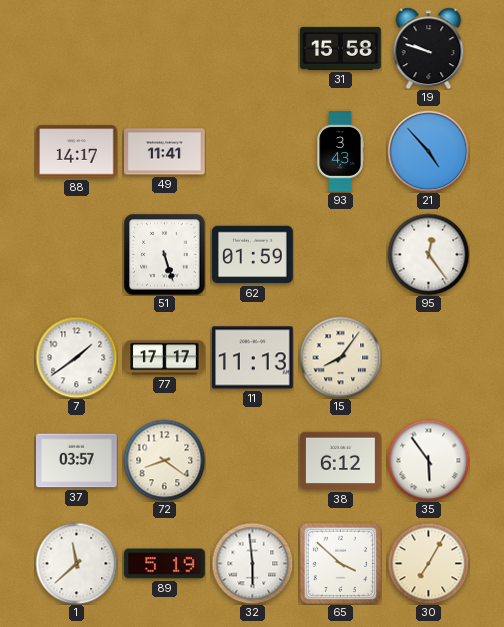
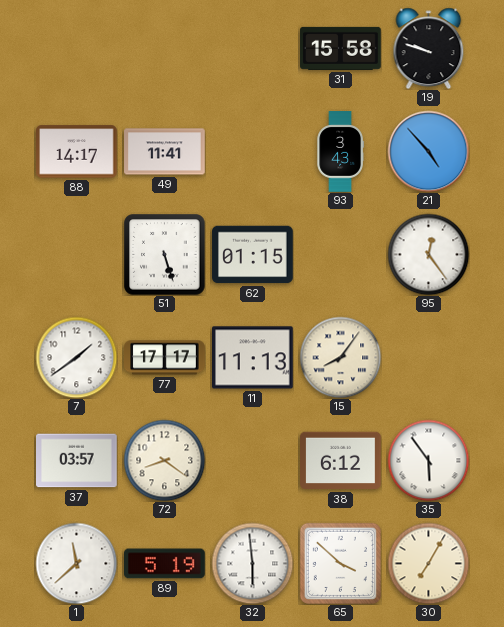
62: 01:59 -> 01:15 (253, 255)
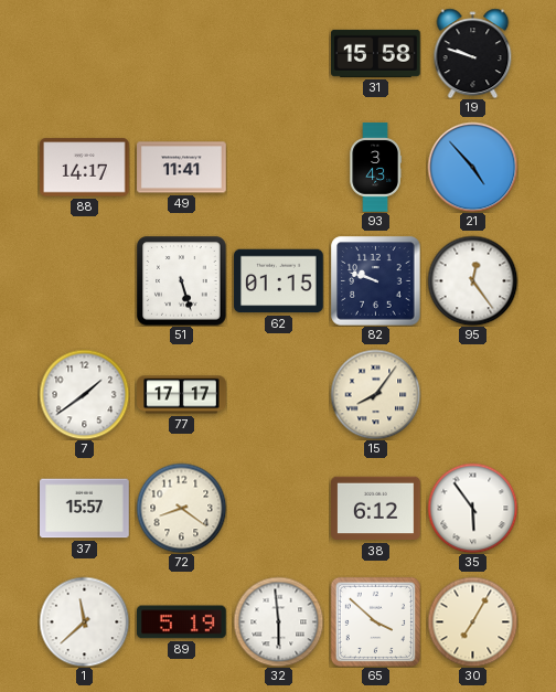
82: none -> 9:48 (375, 280)
11: 11:13 -> none (253, 358)
37: 03:57 -> 15:57 (85, 509)
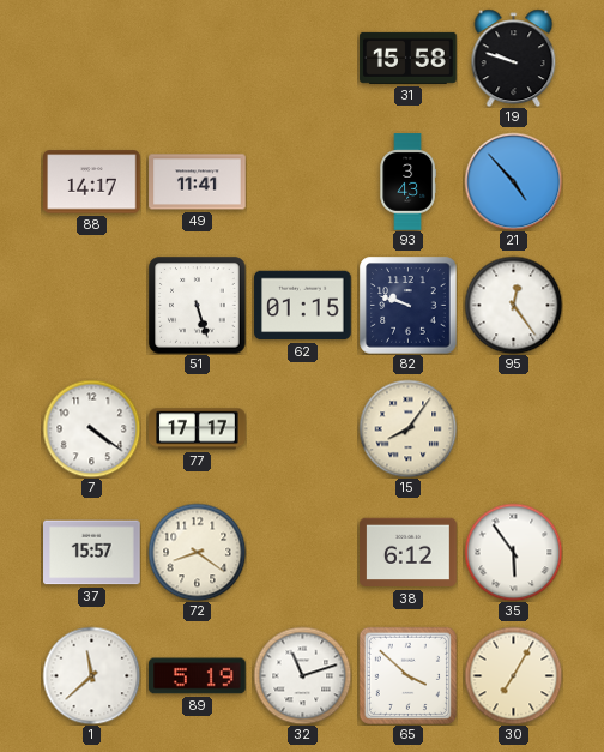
7: 1:39 -> 4:21 (91, 428)
32: 5:59 -> 11:12 (302, 675)
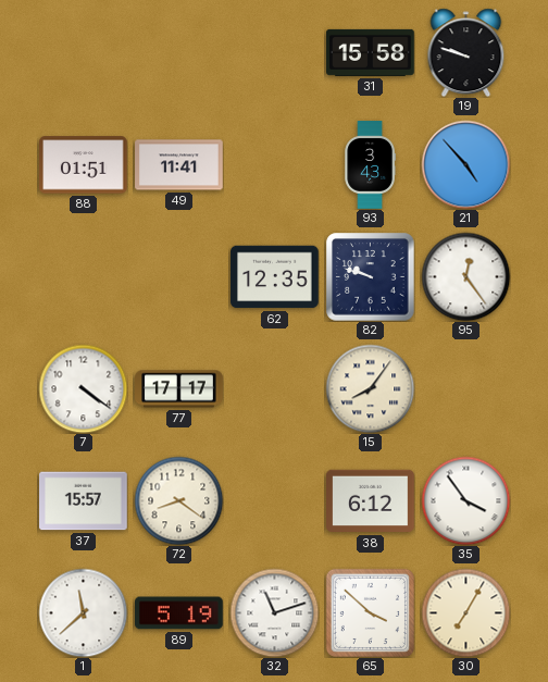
88: 14:17 -> 01:51 (84, 165)
51: 5:27 -> none (197, 305)
62: 01:15 -> 12:35 (275, 277)
35: 5:54 -> 3:54 (465, 500)
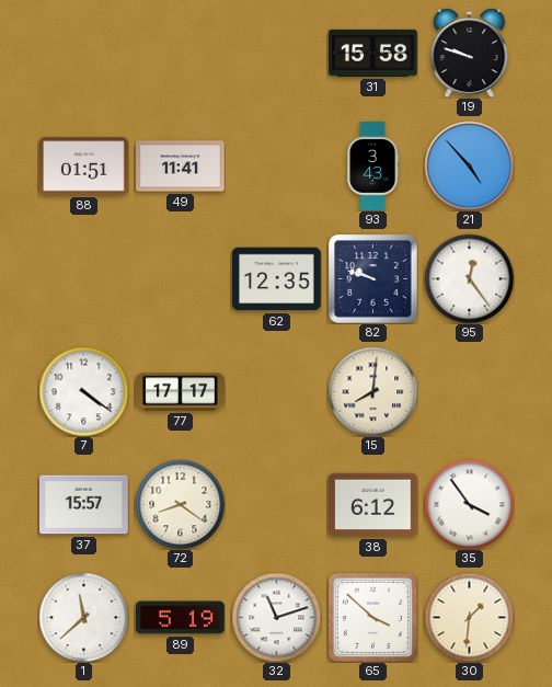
15: 8:06 -> 8:01 (372, 391)
30: 7:05 -> 1:31 (469, 617)
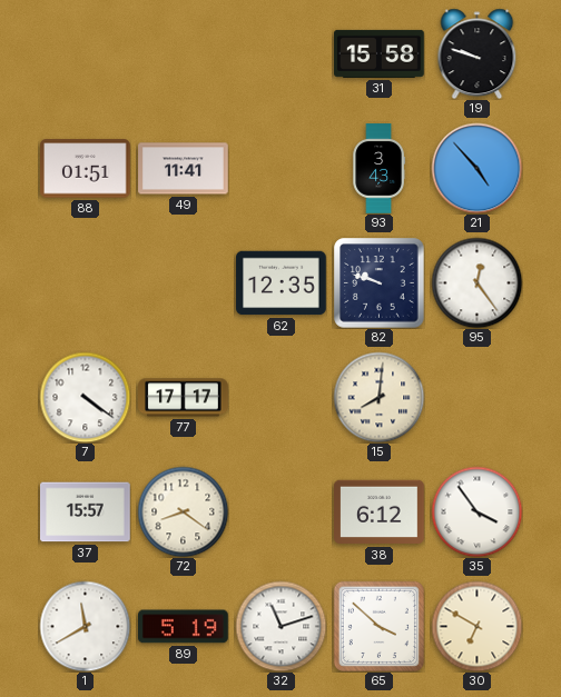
1: 11:38 -> 11:40 (85, 626)
30: 1:31 -> 6:50 (476, 626)
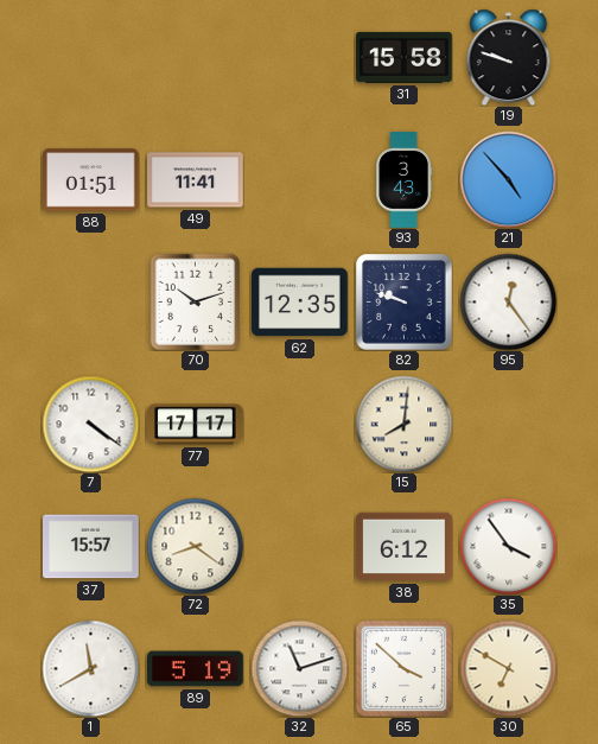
70: none -> 10:12 (196, 301)
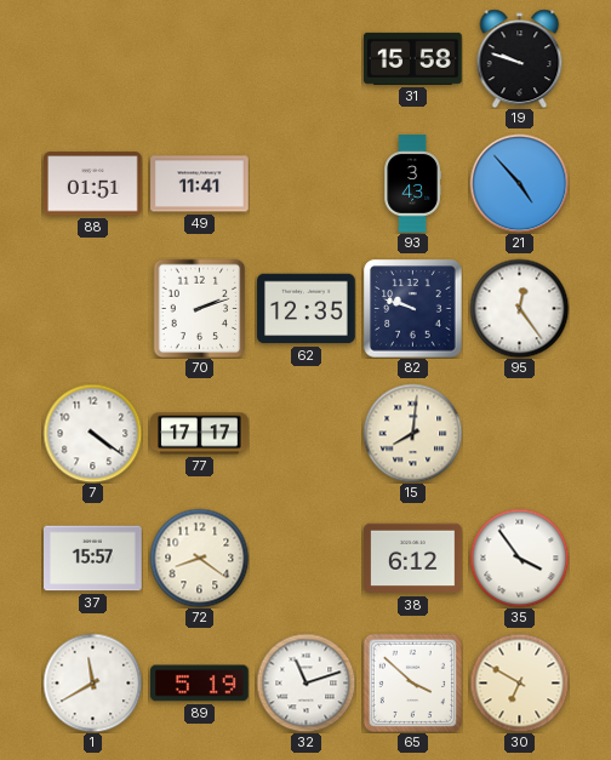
70: 10:12 -> 2:12 (200, 308)
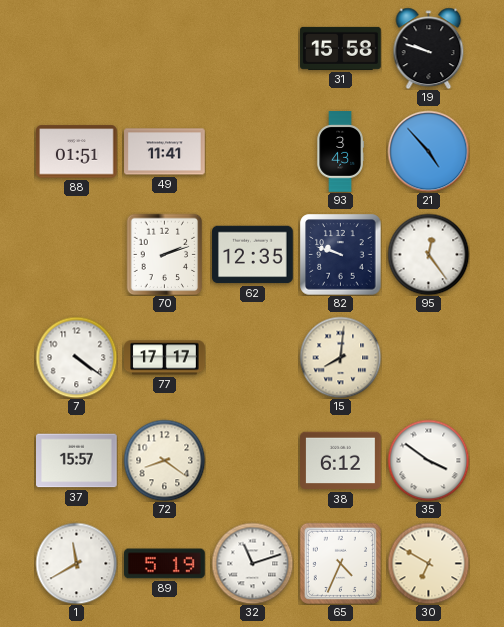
35: 3:54 -> 3:51 (428, 460)
65: 3:52 -> 4:34 (340, 563)
